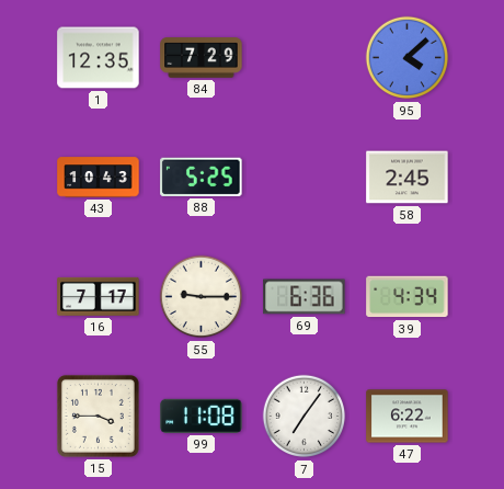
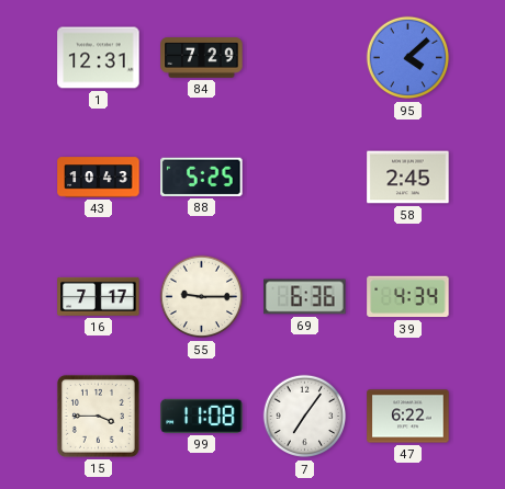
1: 12:35 -> 12:31 (99, 58)
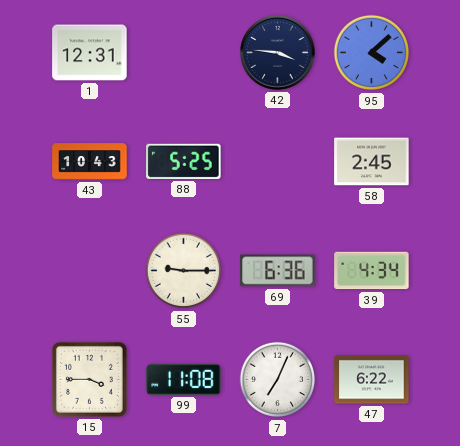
84: 7:29 -> none (202, 58)
42: none -> 3:46 (277, 52)
16: 7:17 -> none (99, 296)
7: 7:06 -> 7:04 (278, 380)
